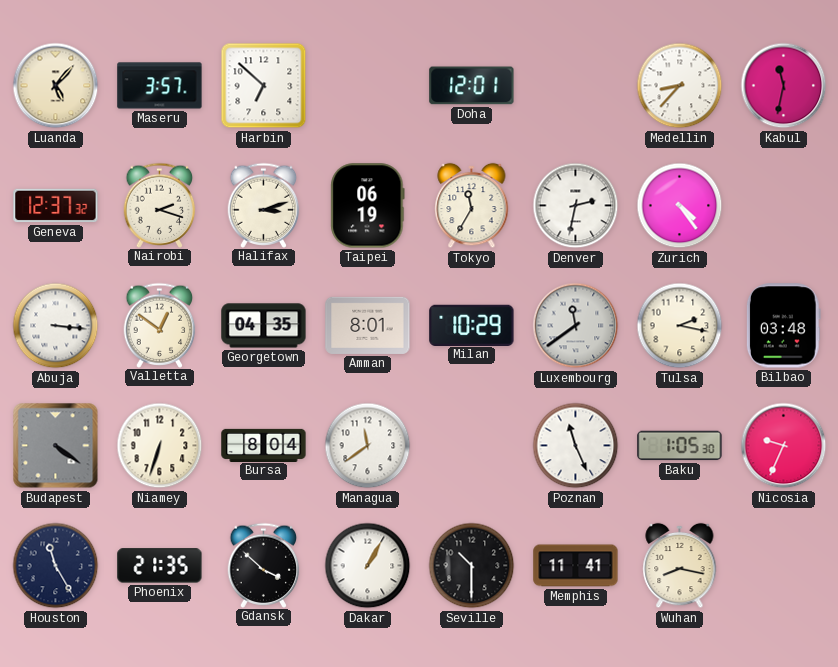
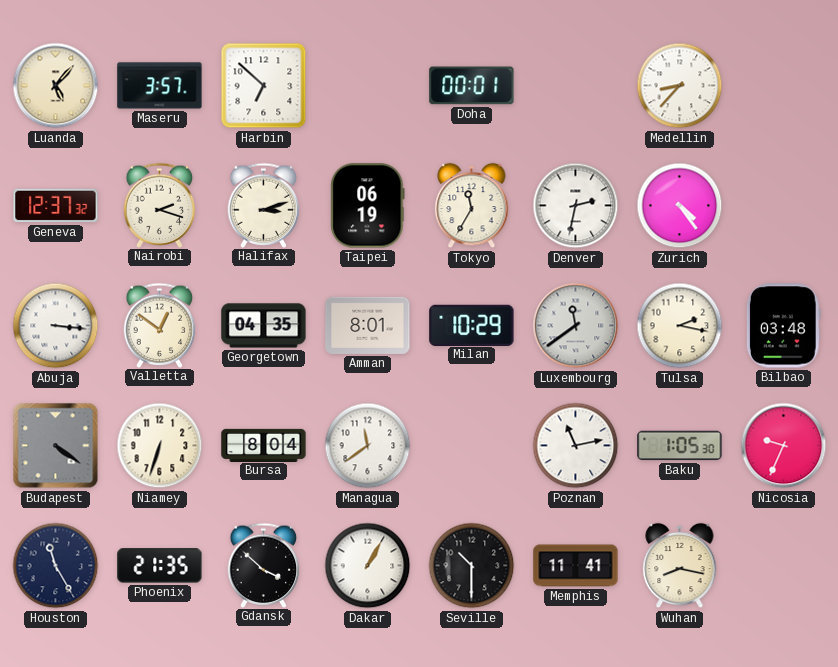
Doha: 12:01 -> 00:01 (472, 86)
Kabul: 11:32 -> none (784, 86)
Poznan: 11:26 -> 11:13 (576, 446)
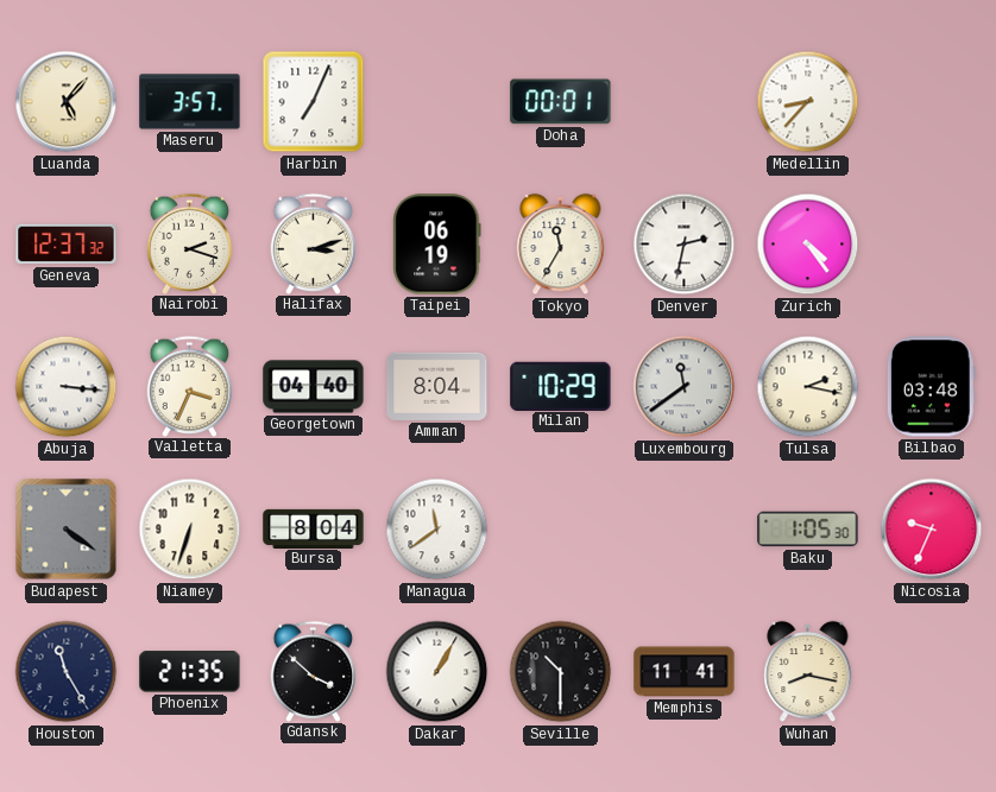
Harbin: 6:52 -> 7:04 (314, 102)
Valletta: 12:51 -> 3:34 (190, 386)
Georgetown: 04:35 -> 04:40 (314, 387)
Amman: 8:01 -> 8:04 (437, 386)
Poznan: 11:13 -> none (576, 446)
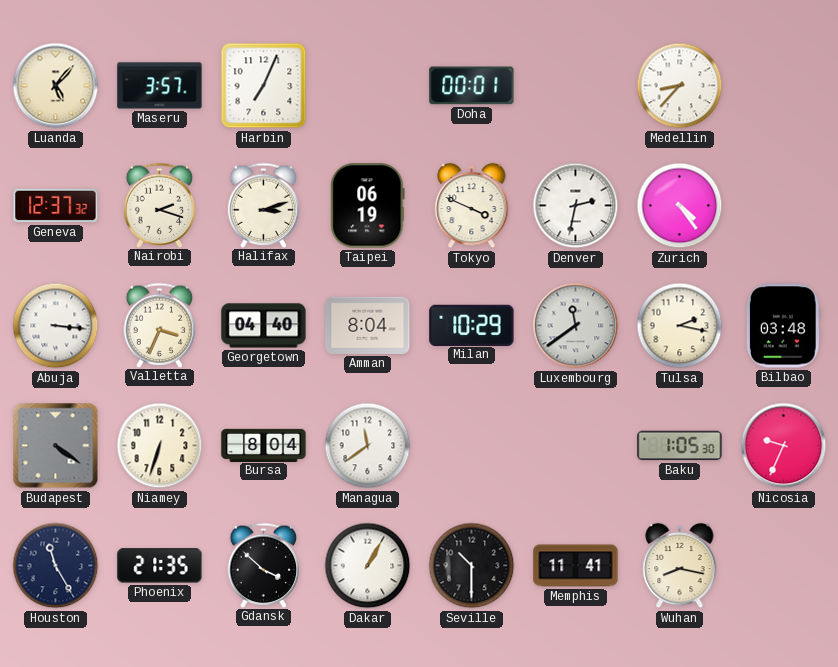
Tokyo: 11:35 -> 3:49 (472, 206)
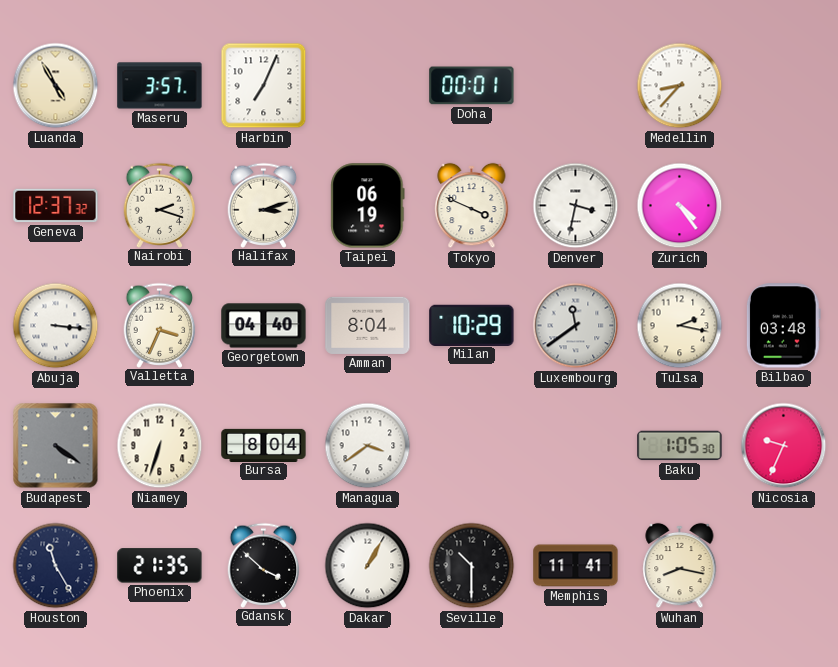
Luanda: 5:07 -> 4:55 (56, 86)
Denver: 2:32 -> 3:32 (576, 206)
Managua: 11:39 -> 3:39 (368, 446)
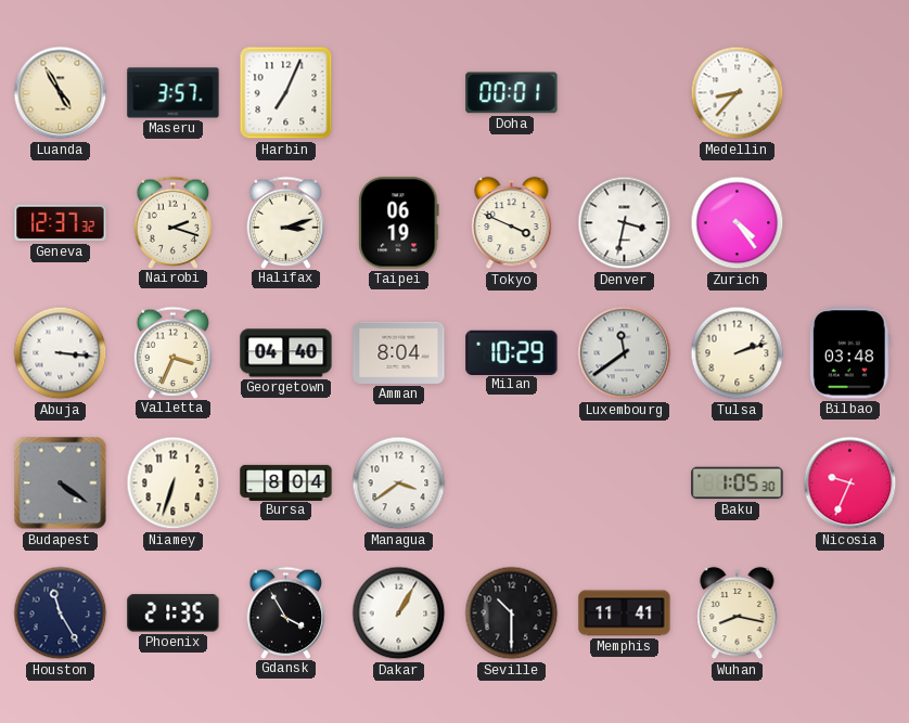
Tulsa: 2:17 -> 2:12 (738, 353)
Gdansk: 3:52 -> 3:55 (286, 612)
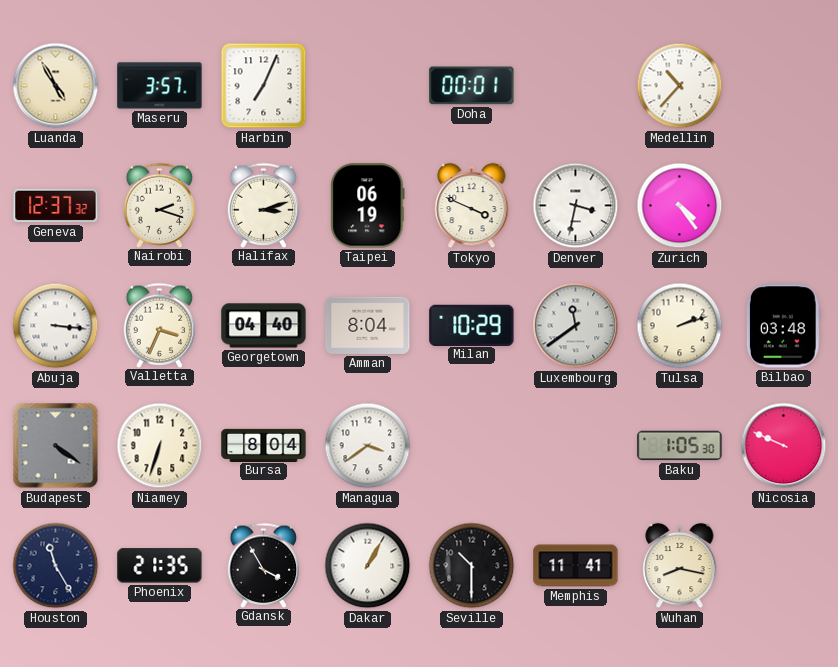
Medellin: 8:37 -> 10:37 (680, 86)
Nicosia: 9:34 -> 9:49 (784, 446)
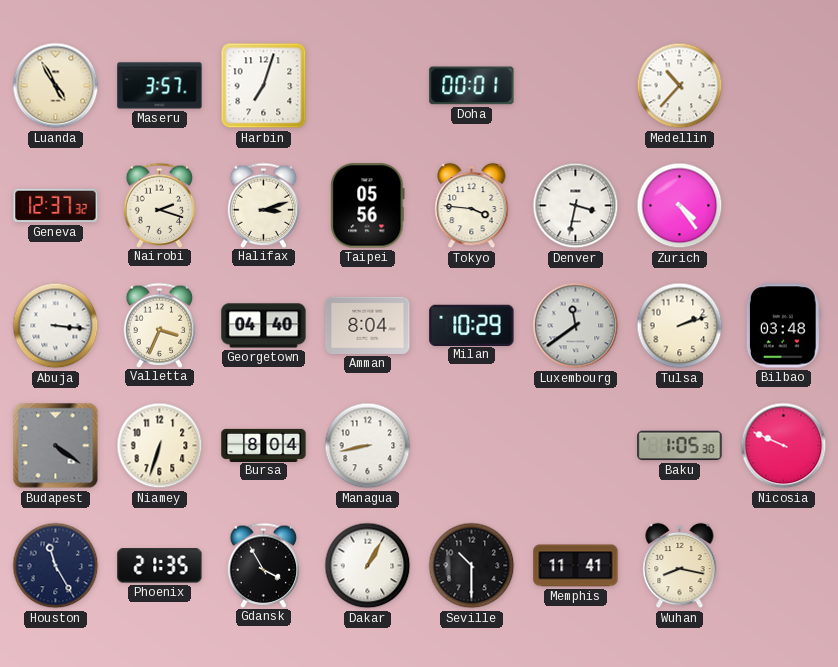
Harbin: 7:04 -> 7:03 (264, 86)
Taipei: 06:19 -> 05:56 (368, 206)
Tokyo: 3:49 -> 3:46 (472, 206)
Managua: 3:39 -> 8:43 (368, 446)
